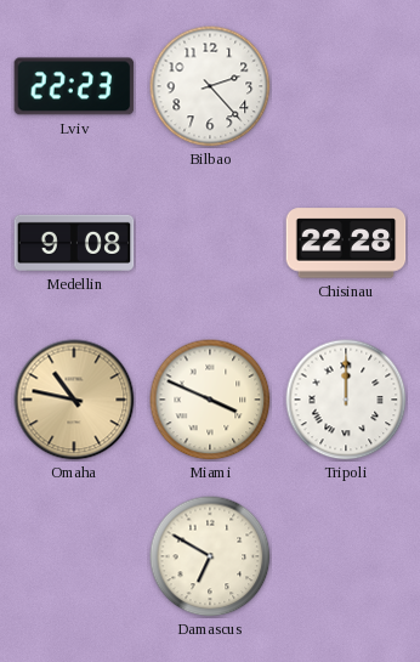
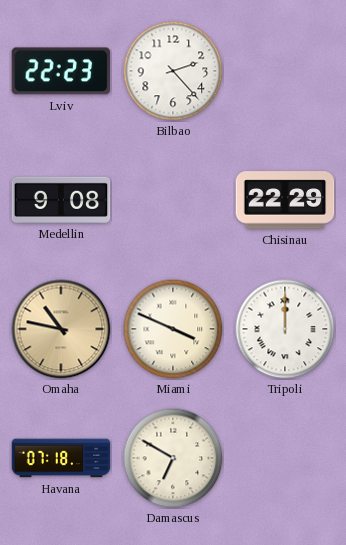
Chisinau: 22:28 -> 22:29 (285, 200)
Havana: none -> 07:18 (61, 458)
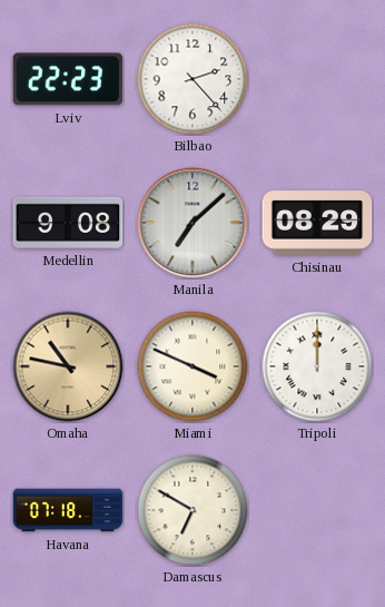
Manila: none -> 7:08 (192, 223)
Chisinau: 22:29 -> 08:29 (317, 223)
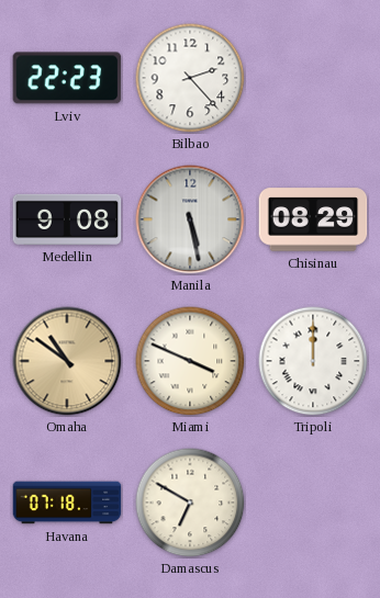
Manila: 7:08 -> 5:28 (190, 219)
Omaha: 10:47 -> 10:51 (67, 361)
